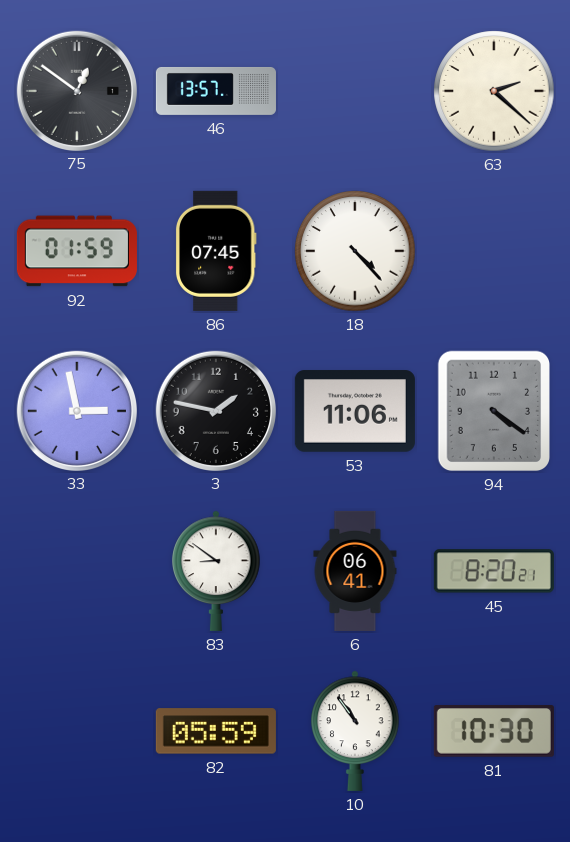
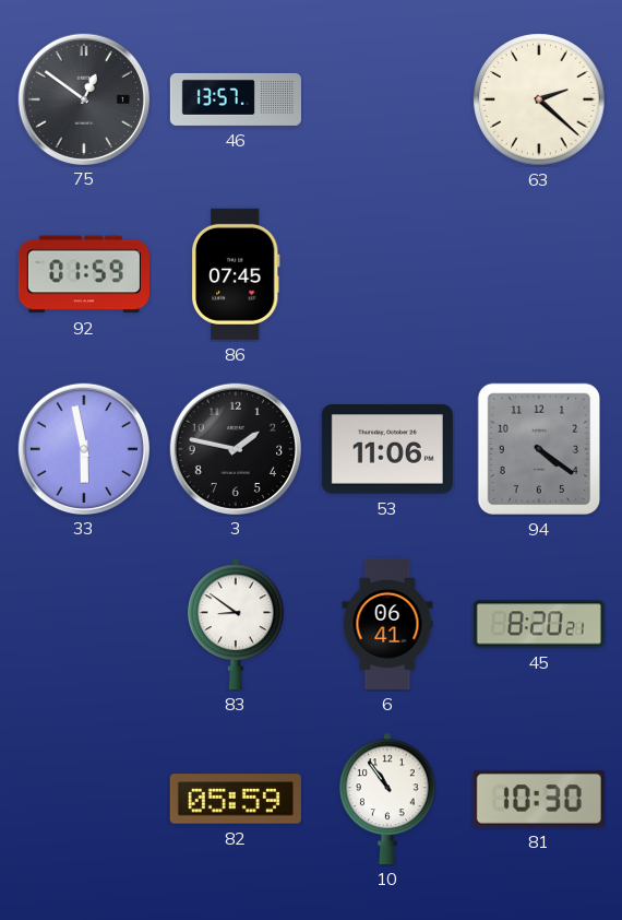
18: 4:23 -> none (355, 251)
33: 2:58 -> 5:58 (83, 448)
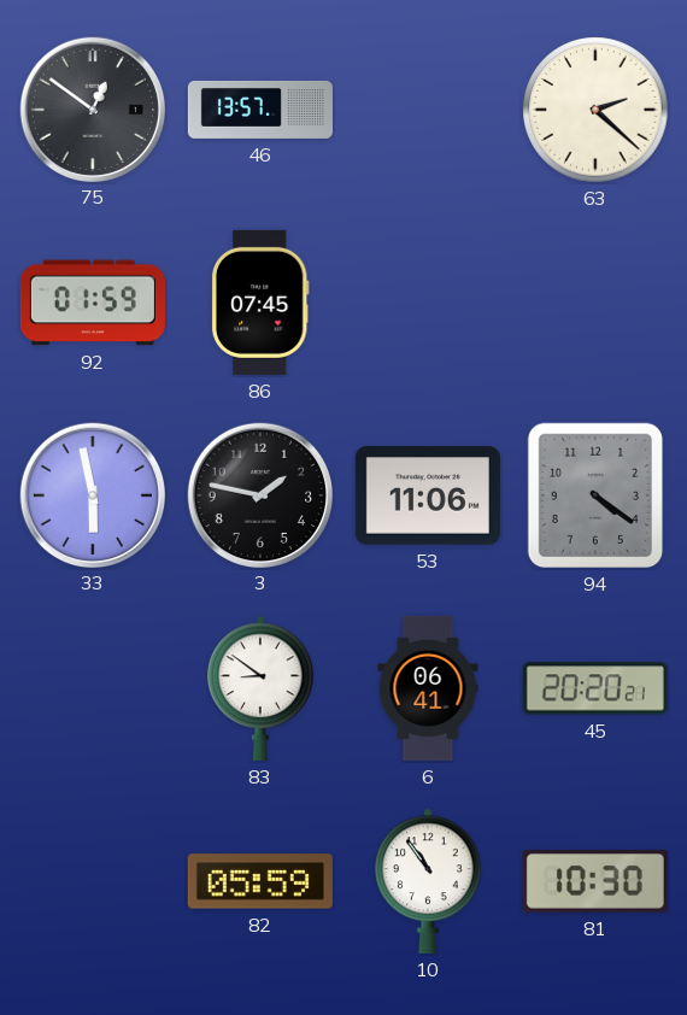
45: 8:20 -> 20:20 (595, 688)
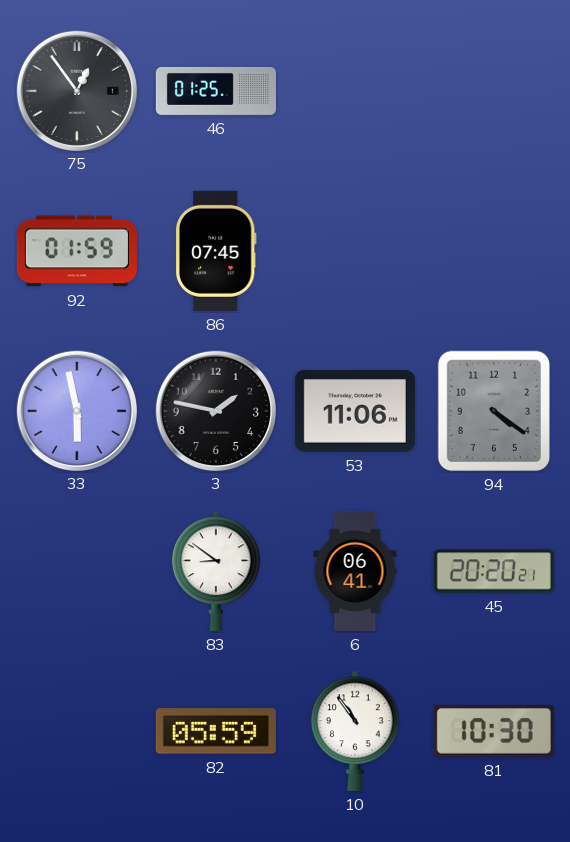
75: 12:51 -> 12:54 (76, 90)
46: 13:57 -> 01:25 (216, 91)
63: 2:22 -> none (595, 110)
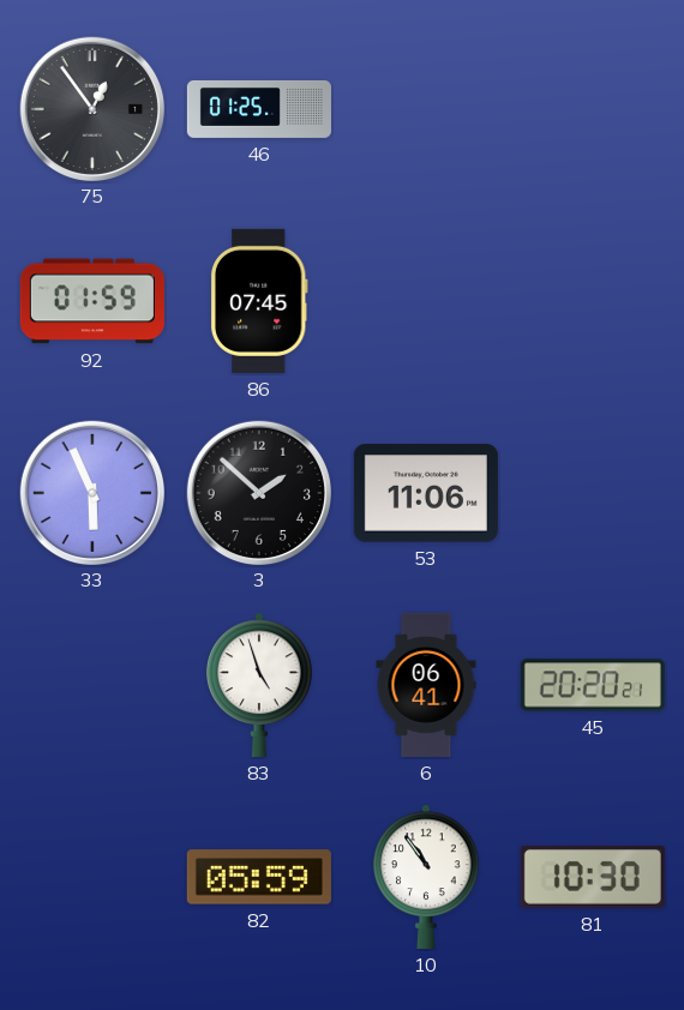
33: 5:58 -> 5:56 (91, 492)
3: 1:47 -> 1:52 (258, 492)
94: 4:21 -> none (493, 411)
83: 8:51 -> 4:57 (259, 685)
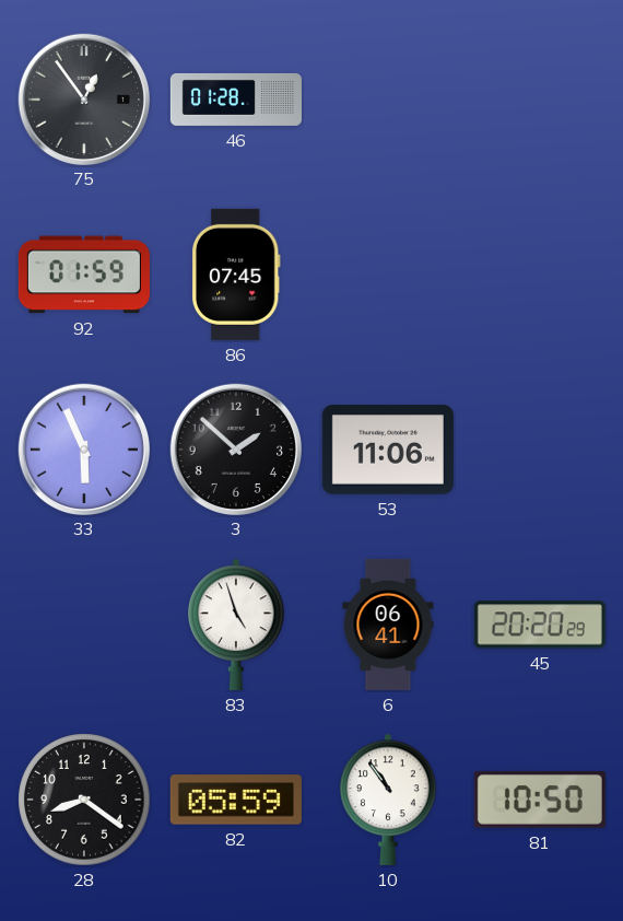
46: 01:25 -> 01:28 (236, 100)
45: 20:20:21 -> 20:20:29 (540, 625)
28: none -> 8:21 (84, 800)
81: 10:30 -> 10:50 (540, 800)
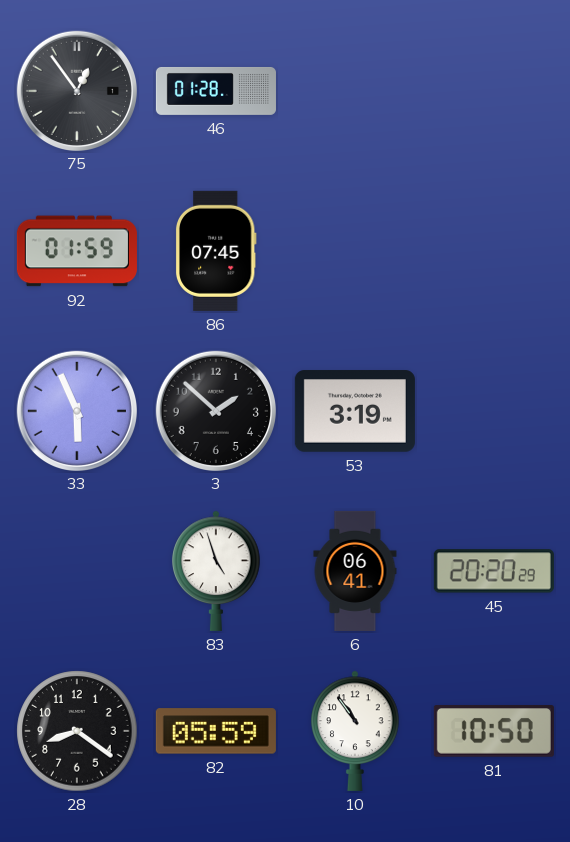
53: 11:06 -> 3:19 (355, 411)
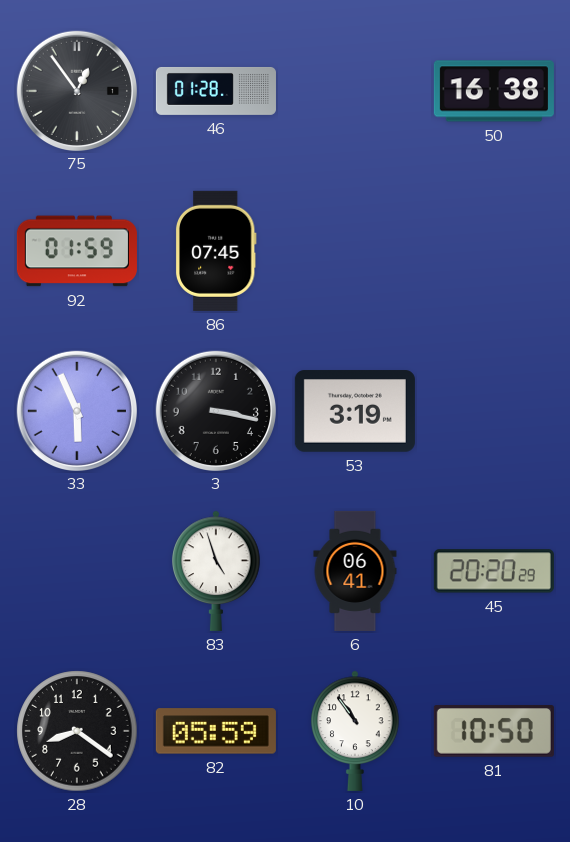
50: none -> 16:38 (494, 91)
3: 1:52 -> 3:17 (215, 410)
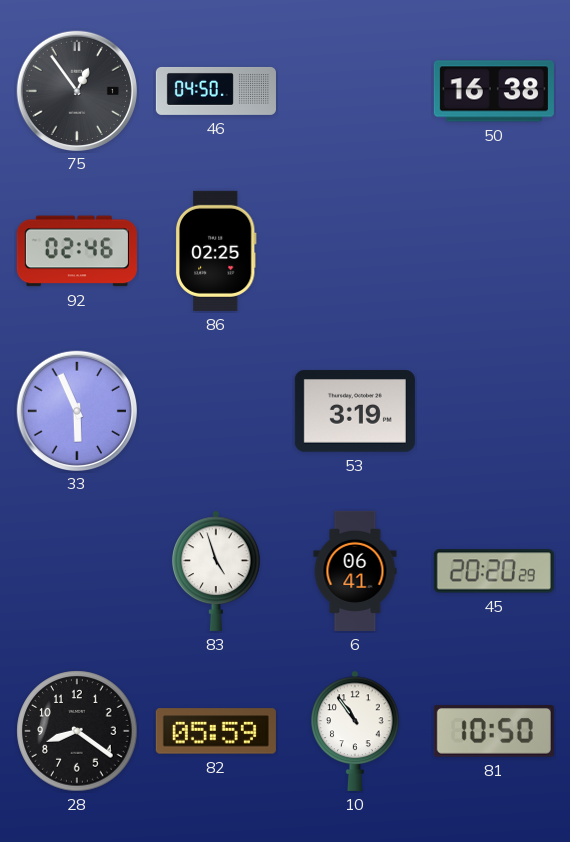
46: 01:28 -> 04:50 (216, 91)
92: 01:59 -> 02:46 (77, 251)
86: 07:45 -> 02:25 (216, 251)
3: 3:17 -> none (215, 410)
